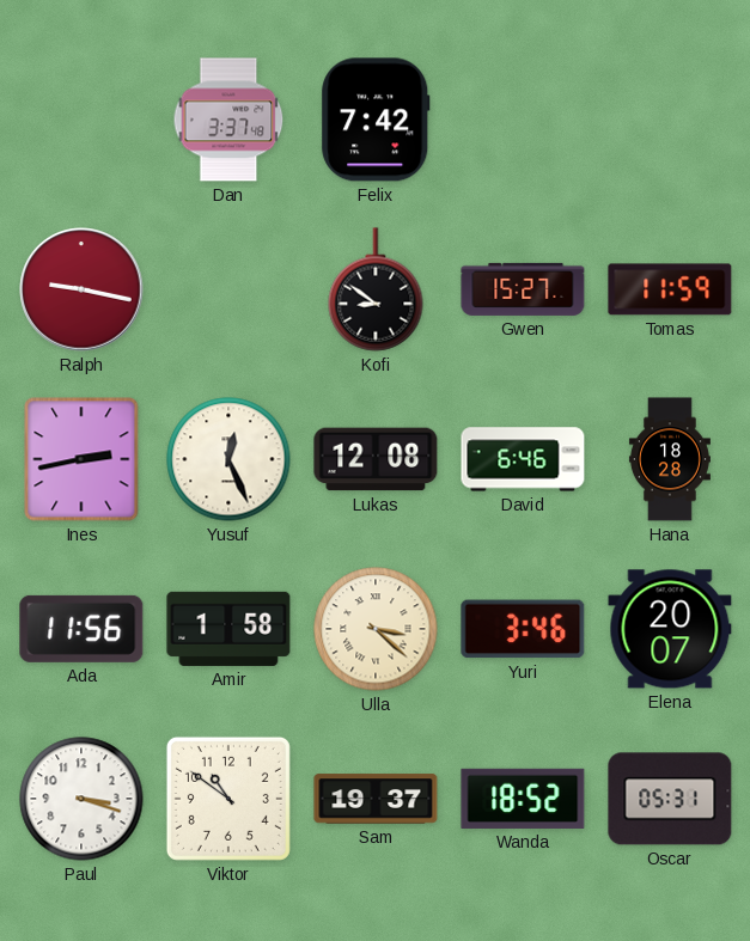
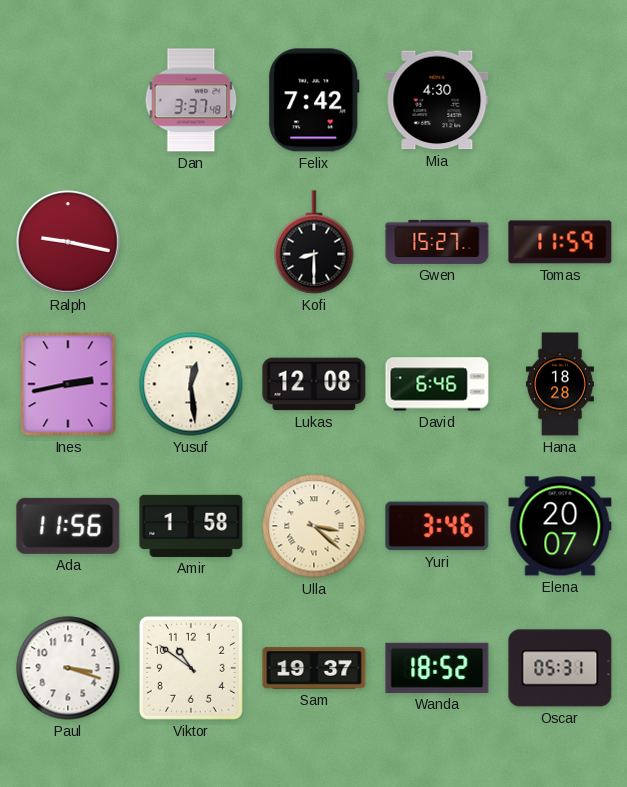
Mia: none -> 4:30 (437, 100)
Kofi: 8:51 -> 8:30 (314, 242)
Yusuf: 12:26 -> 12:29 (191, 384)
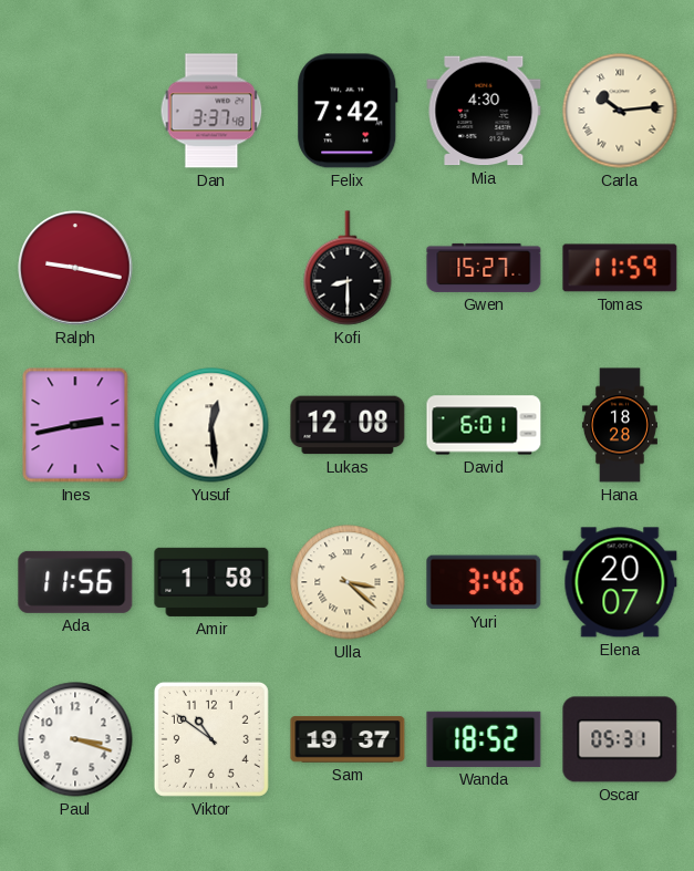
Carla: none -> 10:14 (620, 111)
David: 6:46 -> 6:01 (484, 425)
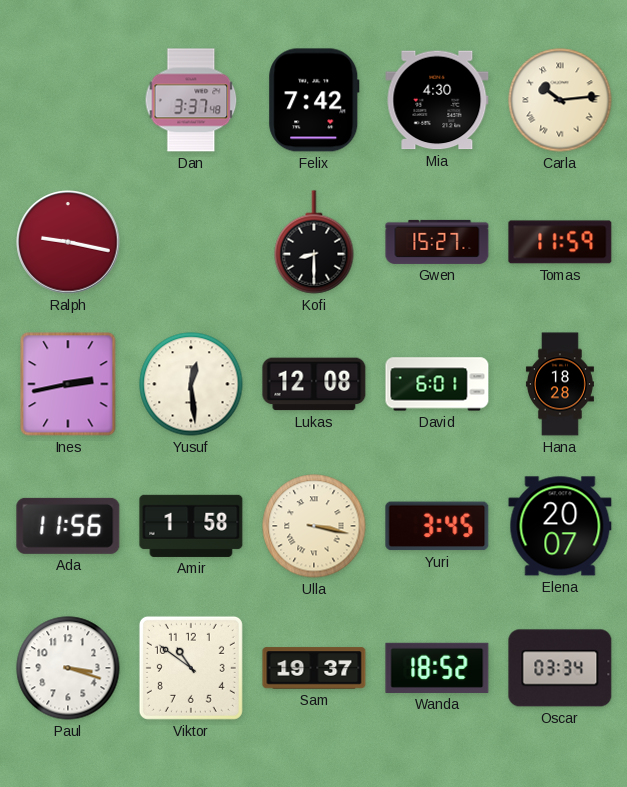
Ulla: 3:22 -> 3:17 (314, 526)
Yuri: 3:46 -> 3:45 (437, 526)
Oscar: 05:31 -> 03:34 (560, 668)
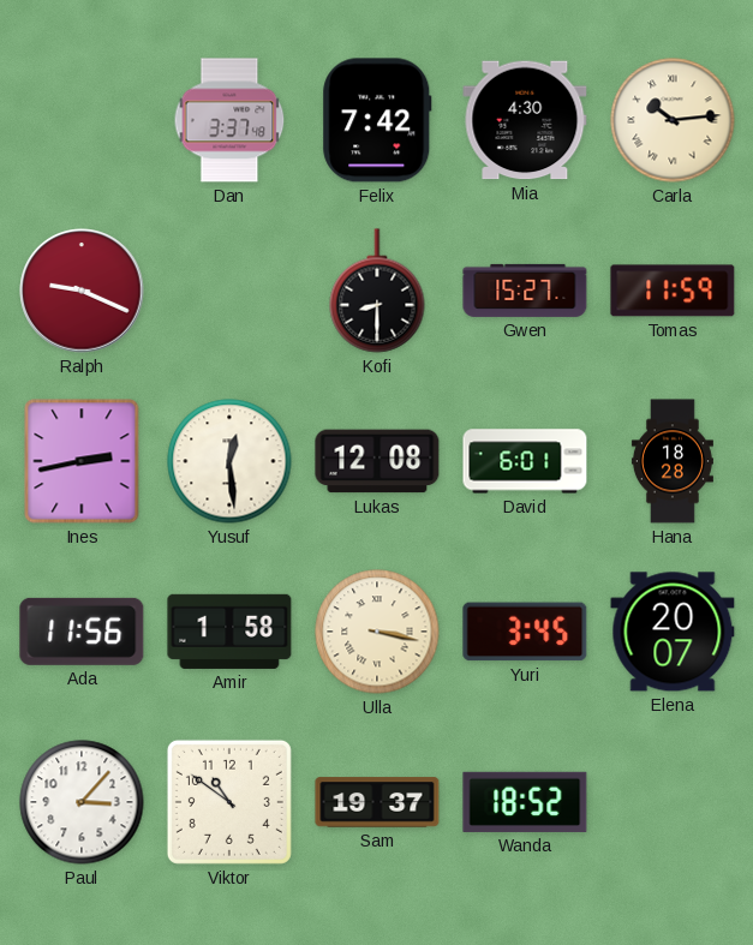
Ralph: 9:17 -> 9:19 (82, 291)
Paul: 3:18 -> 3:07 (82, 802)
Oscar: 03:34 -> none (560, 668)
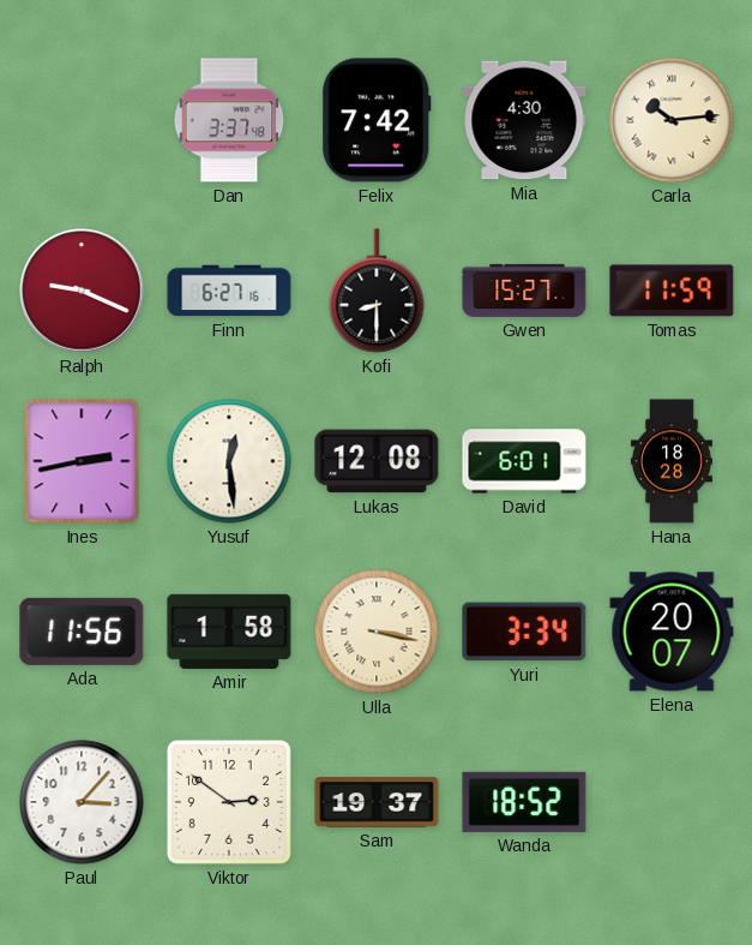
Finn: none -> 6:27 (229, 291)
Yuri: 3:45 -> 3:34 (524, 632)
Viktor: 10:51 -> 2:51 (229, 802)
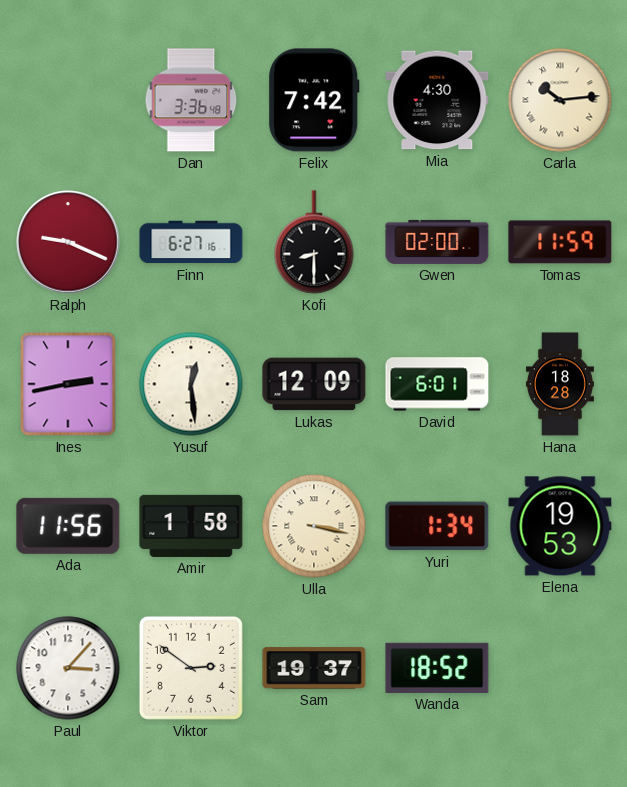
Dan: 3:37 -> 3:36 (191, 100)
Gwen: 15:27 -> 02:00 (437, 242)
Lukas: 12:08 -> 12:09 (314, 384)
Yuri: 3:34 -> 1:34 (437, 526)
Elena: 20:07 -> 19:53 (560, 526)
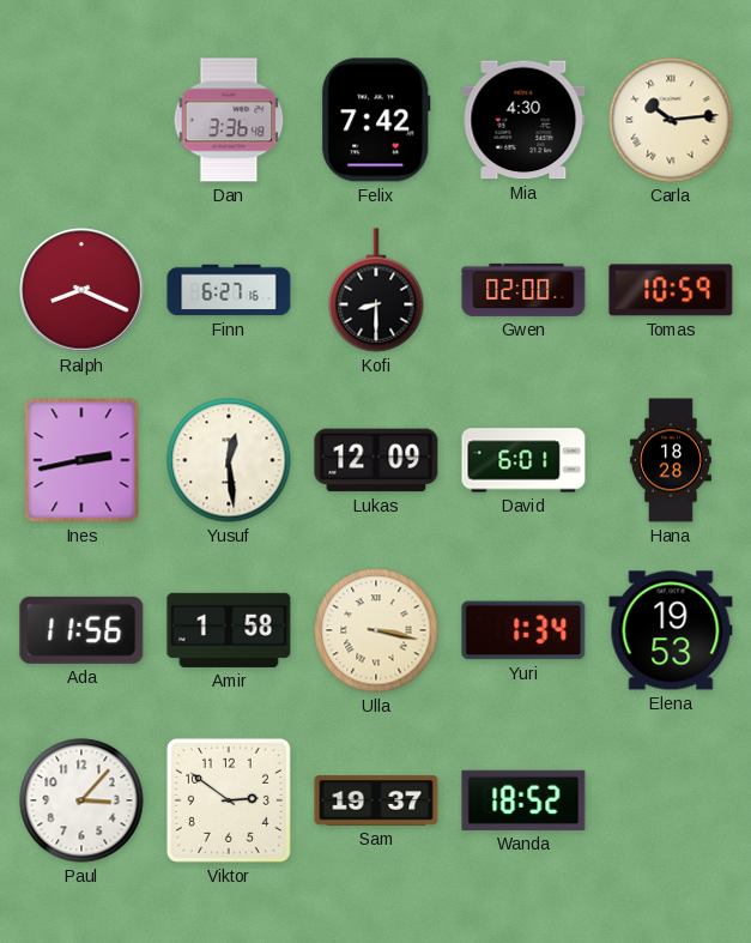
Ralph: 9:19 -> 8:19 (81, 290)
Tomas: 11:59 -> 10:59 (671, 290)
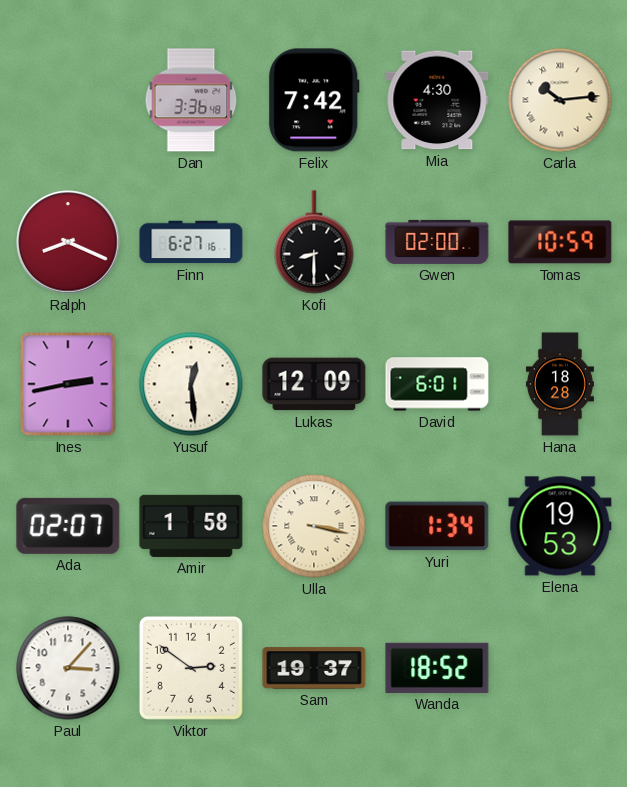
Ada: 11:56 -> 02:07 (68, 526)
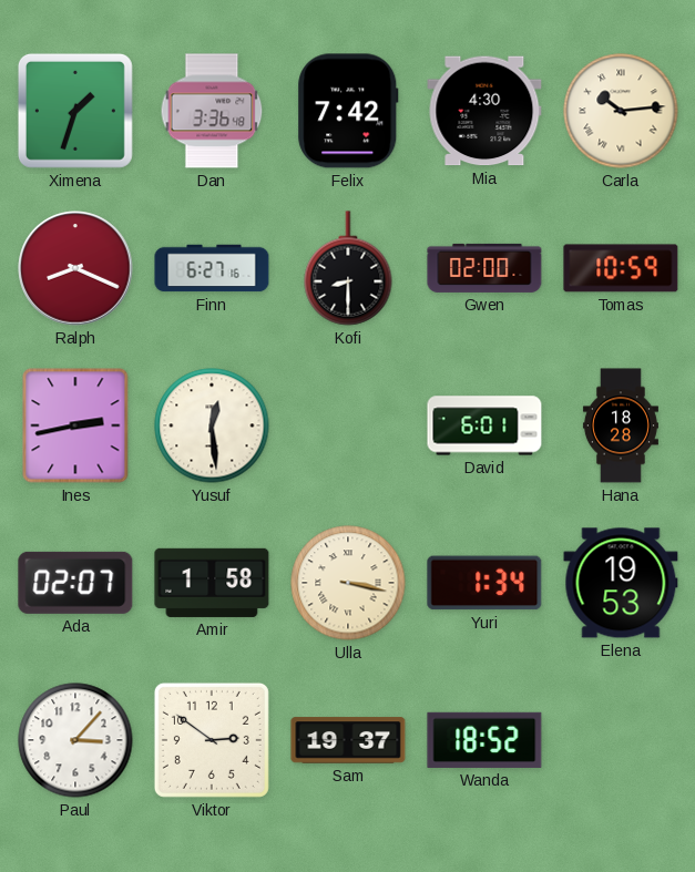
Ximena: none -> 1:33 (75, 111)
Lukas: 12:09 -> none (314, 384)
